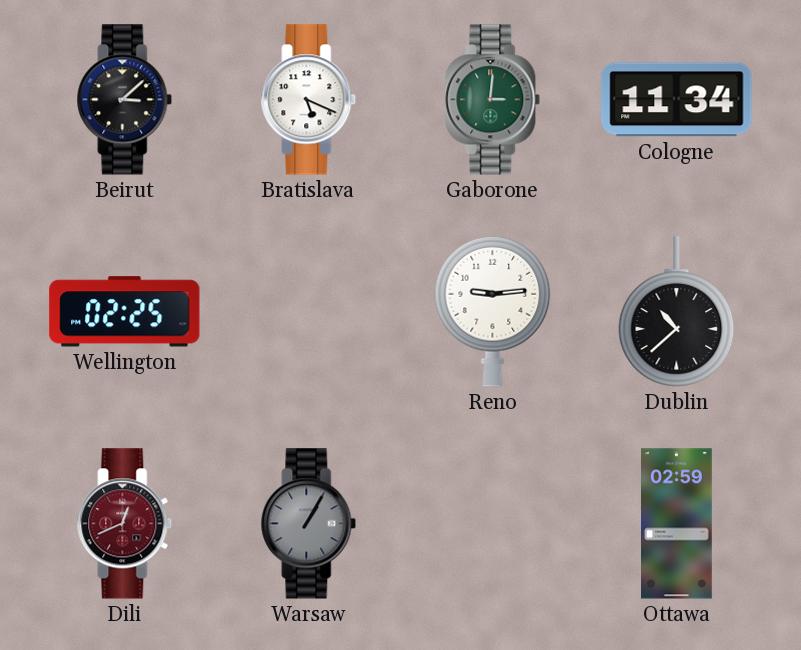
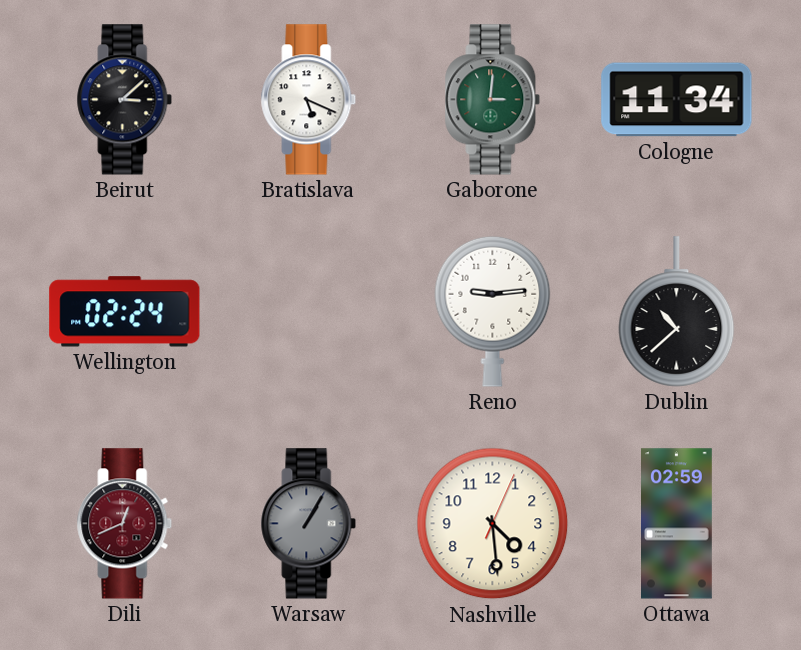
Wellington: 02:25 -> 02:24 (125, 312)
Nashville: none -> 4:29 (493, 524)
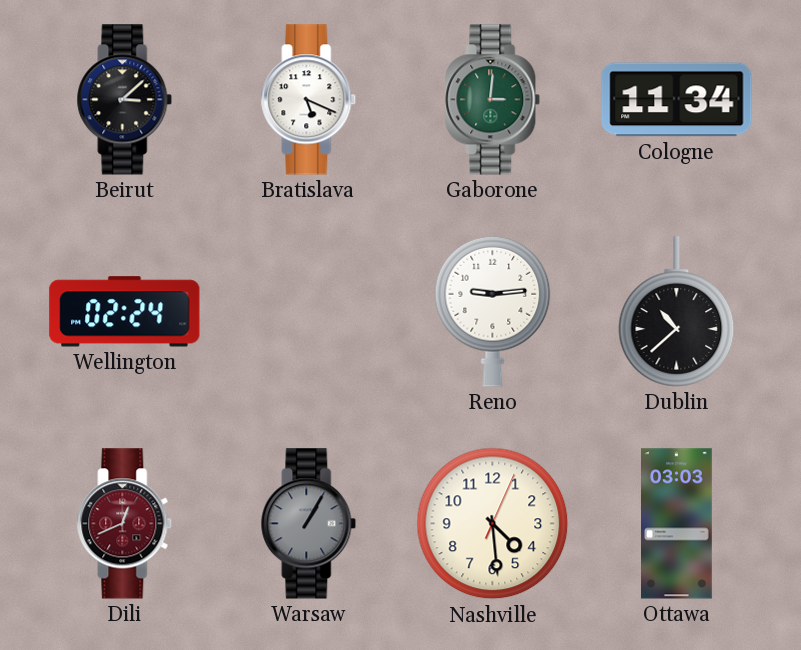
Ottawa: 02:59 -> 03:03 (677, 524)
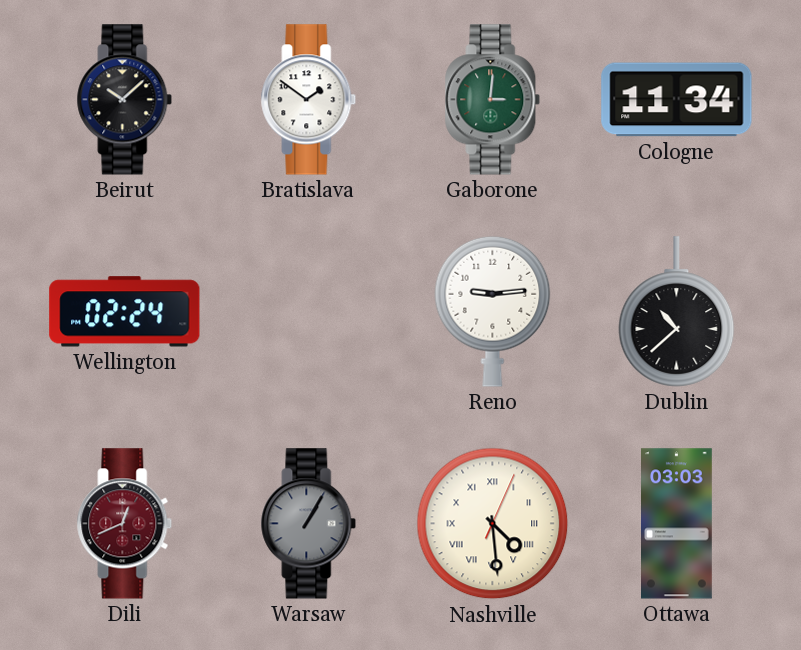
Beirut: 3:08 -> 10:08 (125, 100)
Bratislava: 5:19 -> 1:51 (309, 100)
Nashville numerals: Arabic -> Roman (493, 524)
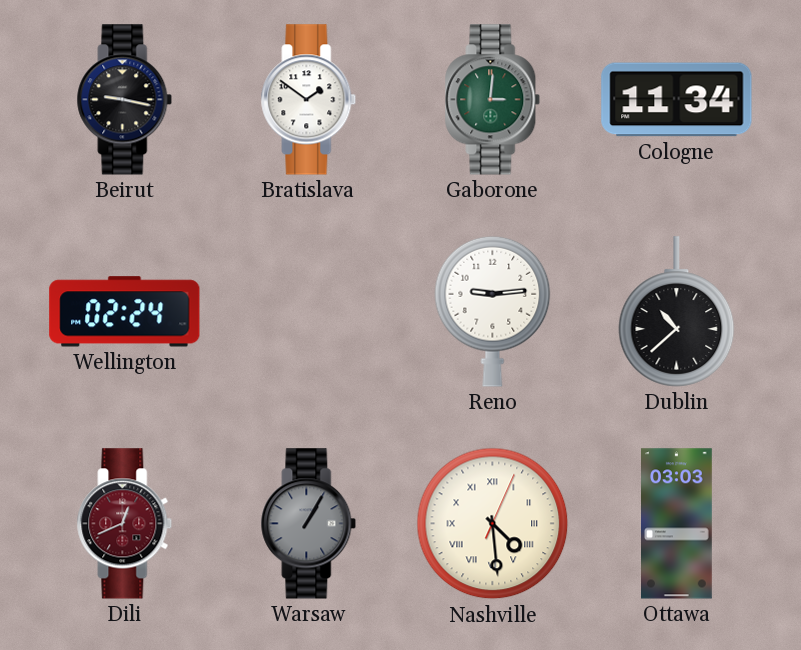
Beirut: 10:08 -> 9:17 (125, 100)
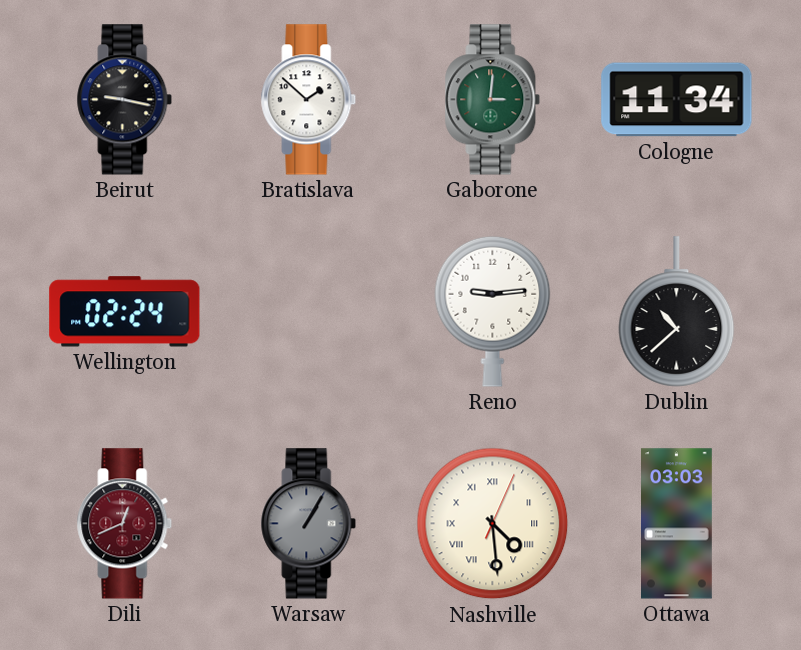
Bratislava: 1:51 -> 1:52 (309, 100)
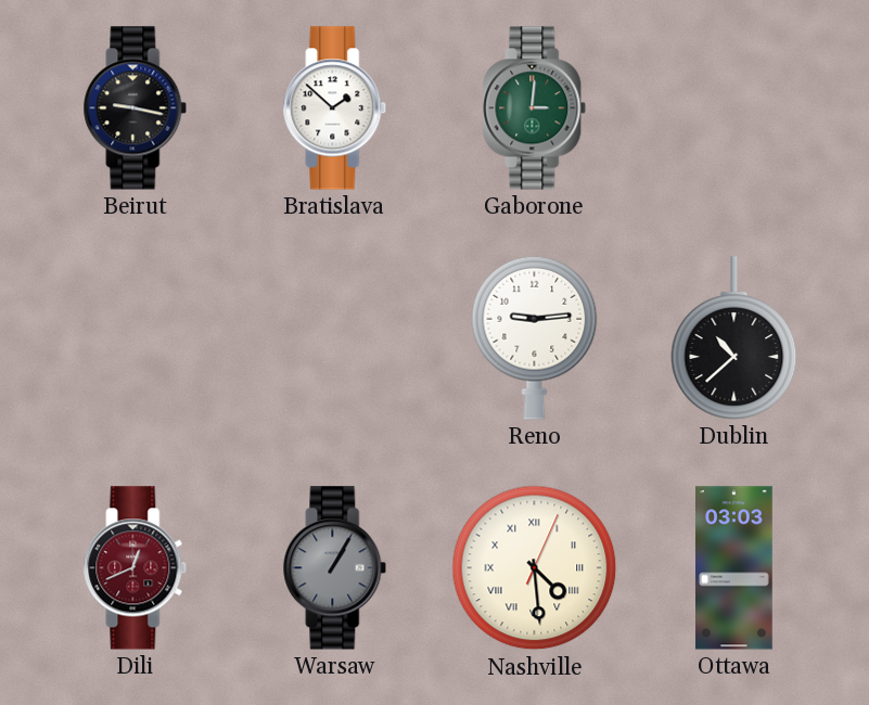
Cologne: 11:34 -> none (677, 100)
Wellington: 02:24 -> none (125, 312)
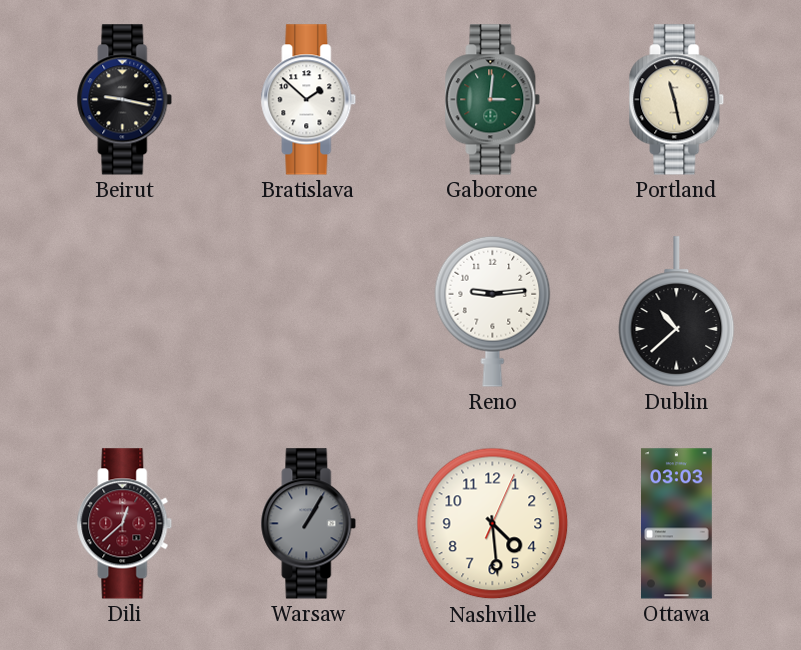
Portland: none -> 11:28 (677, 100)
Dili: 12:41 -> 12:38 (125, 524)
Nashville numerals: Roman -> Arabic (493, 524)
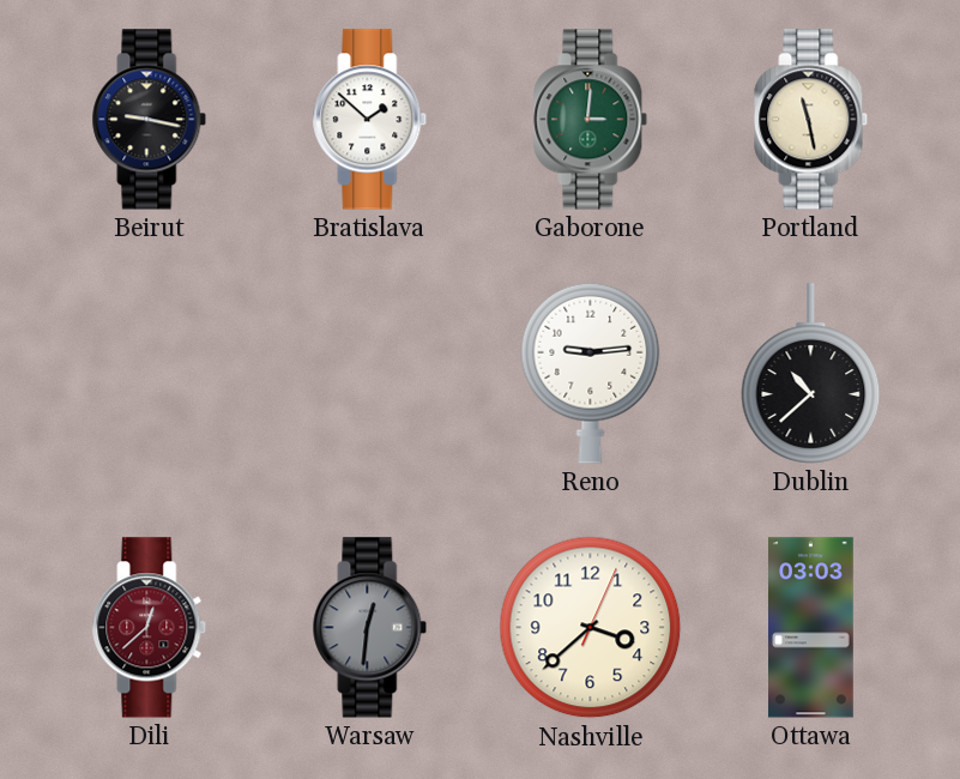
Warsaw: 1:05 -> 12:31 (370, 628)
Nashville: 4:29 -> 3:38 (591, 628)
